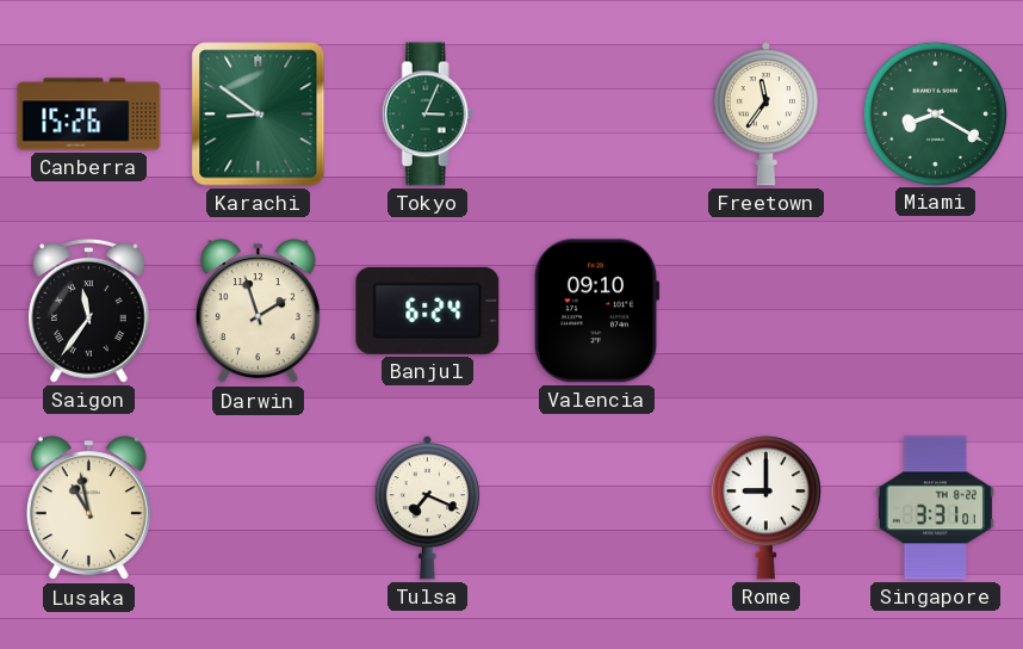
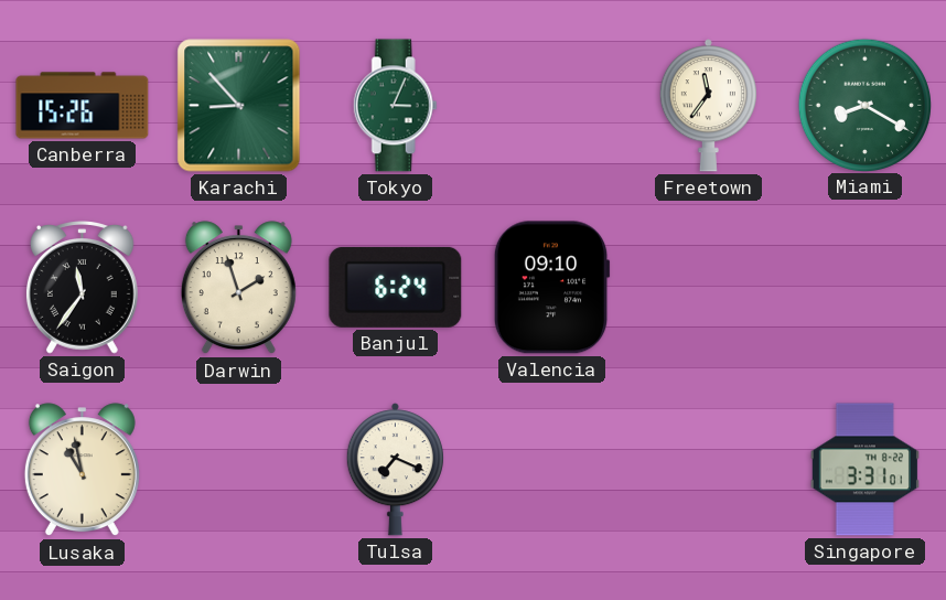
Karachi: 8:51 -> 8:53 (239, 106)
Rome: 9:00 -> none (765, 508)
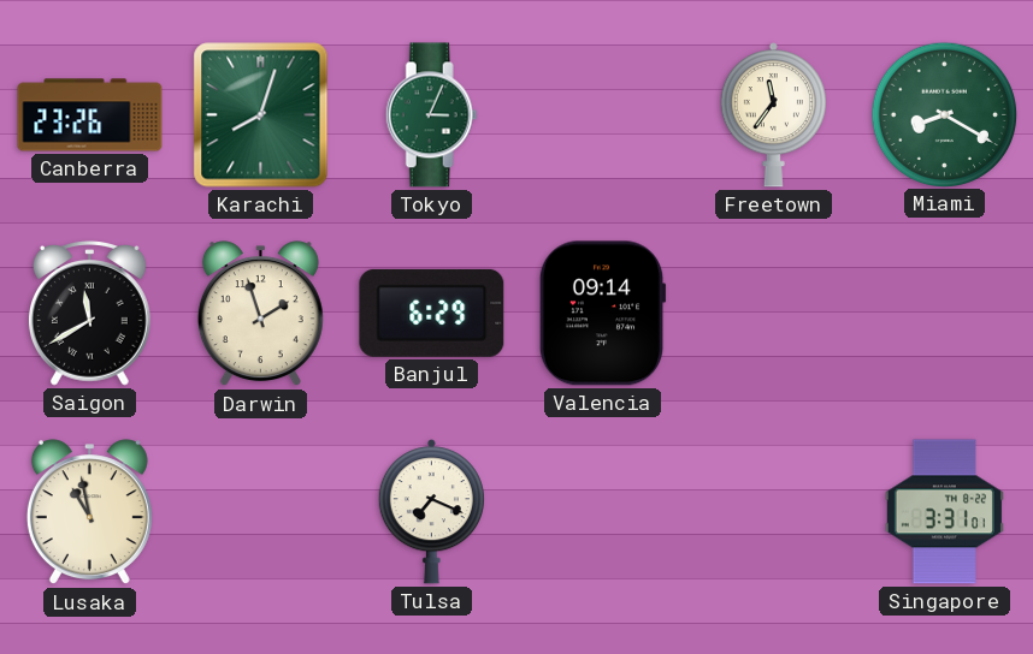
Canberra: 15:26 -> 23:26 (90, 115)
Karachi: 8:53 -> 8:03 (261, 115)
Saigon: 11:36 -> 11:40 (90, 314)
Banjul: 6:24 -> 6:29 (432, 313)
Valencia: 09:10 -> 09:14 (602, 314)
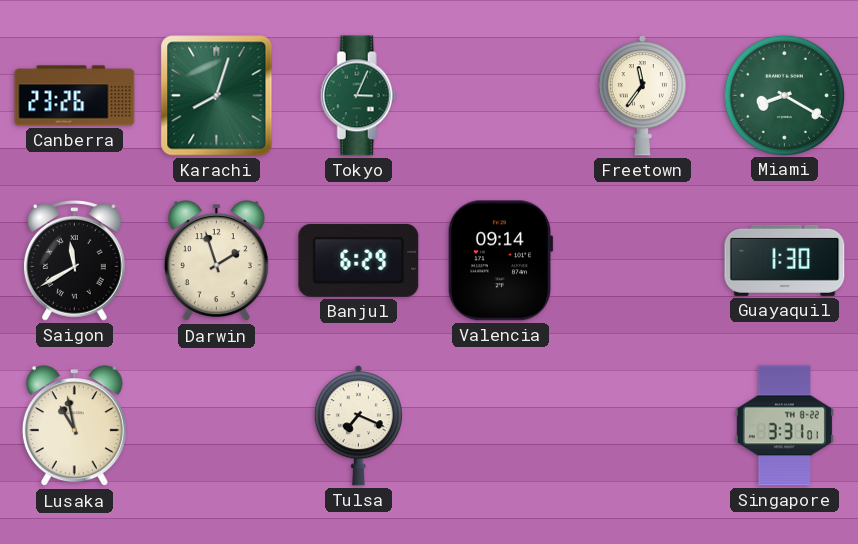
Guayaquil: none -> 1:30 (785, 260)
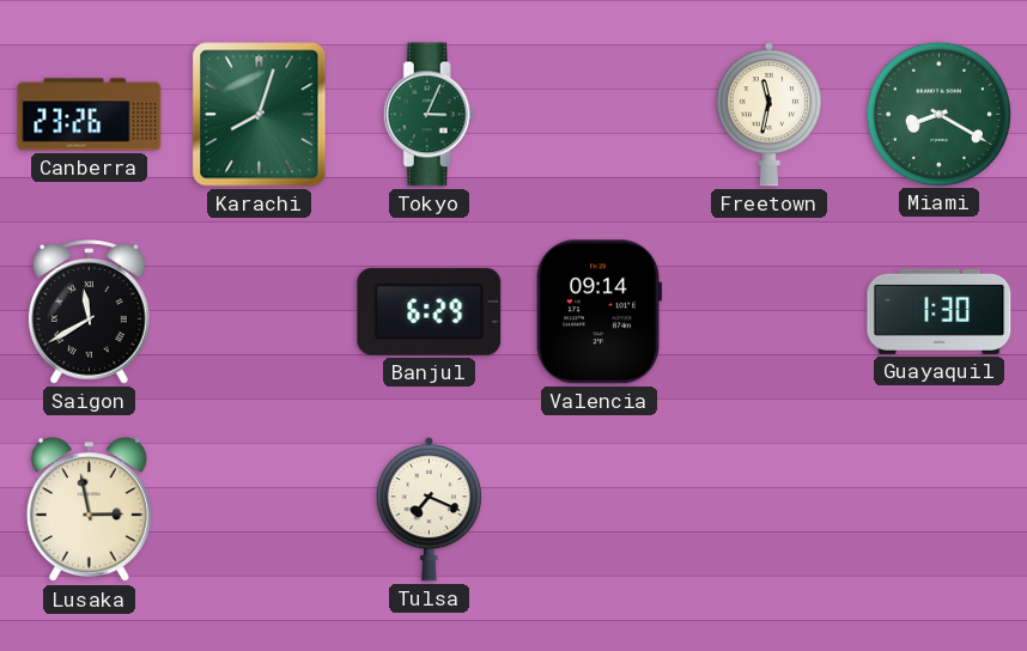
Freetown: 11:36 -> 11:32 (768, 115)
Darwin: 1:57 -> none (216, 261)
Lusaka: 10:58 -> 2:58 (89, 510)
Singapore: 3:31 -> none (784, 426)
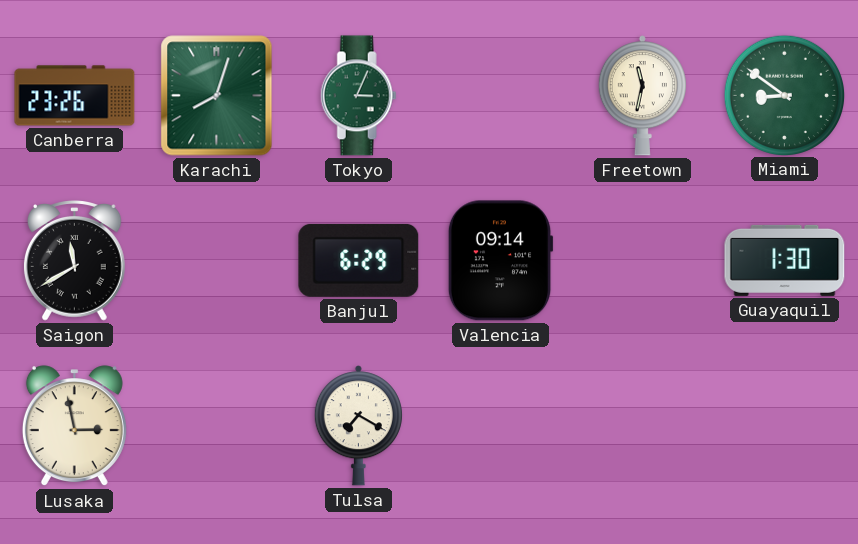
Miami: 8:20 -> 8:51 (784, 95)
Tulsa: 7:19 -> 7:20 (358, 426)
